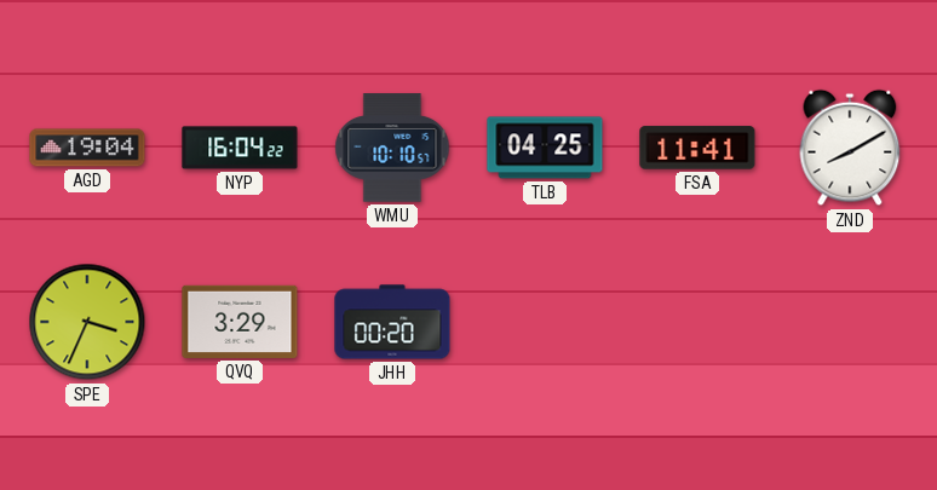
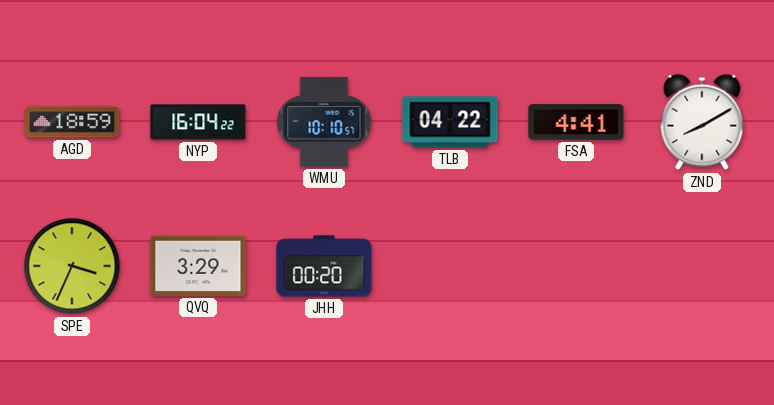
AGD: 19:04 -> 18:59 (72, 122)
TLB: 04:25 -> 04:22 (450, 122)
FSA: 11:41 -> 4:41 (576, 122)
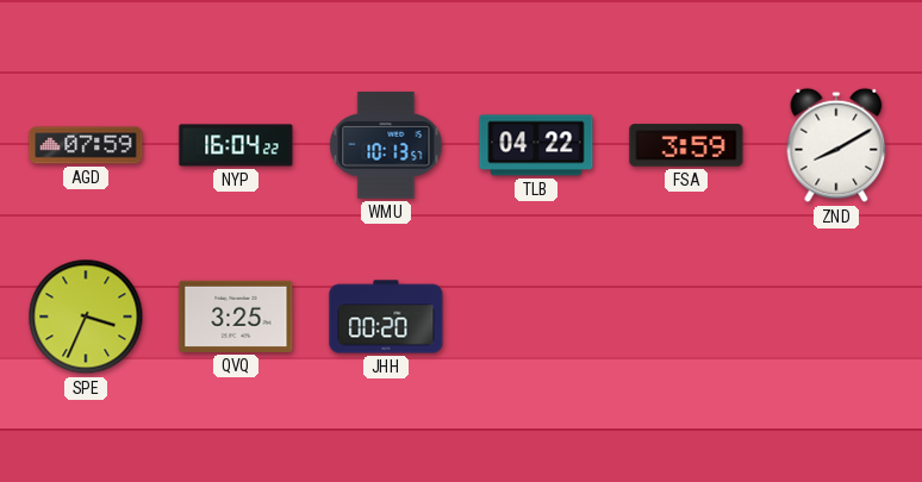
AGD: 18:59 -> 07:59 (86, 145)
WMU: 10:10 -> 10:13 (386, 145)
FSA: 4:41 -> 3:59 (686, 145)
QVQ: 3:29 -> 3:25 (236, 317)
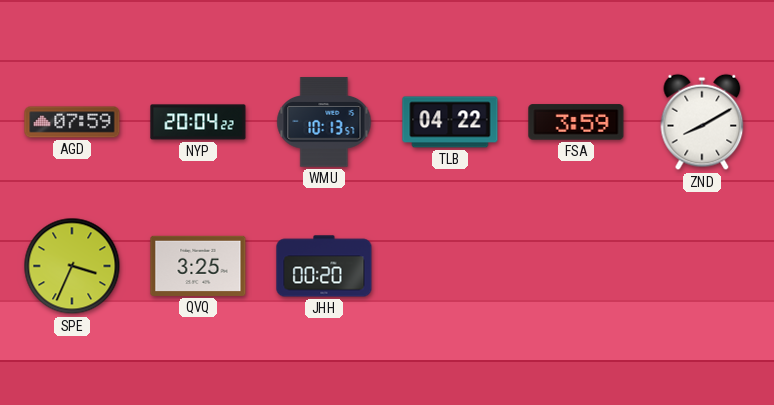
NYP: 16:04 -> 20:04 (198, 122)
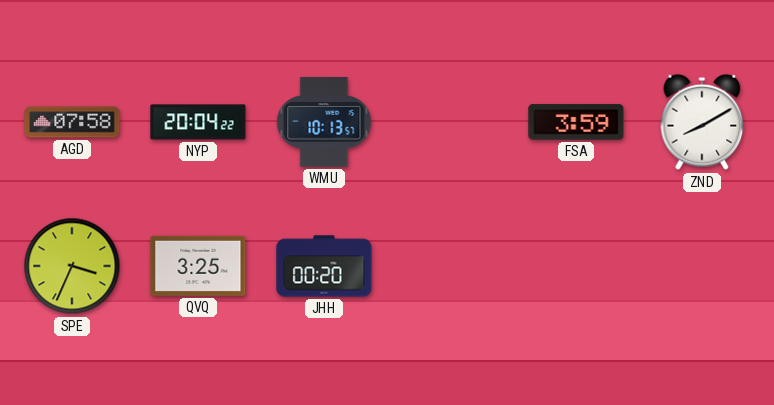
AGD: 07:59 -> 07:58 (72, 122)
TLB: 04:22 -> none (450, 122)
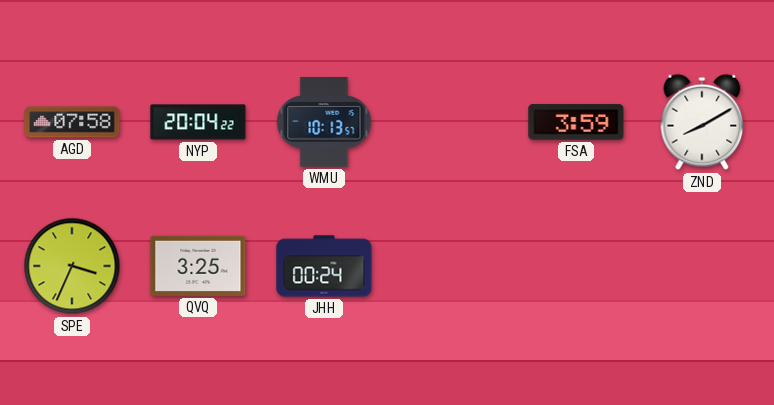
JHH: 00:20 -> 00:24 (324, 266)
